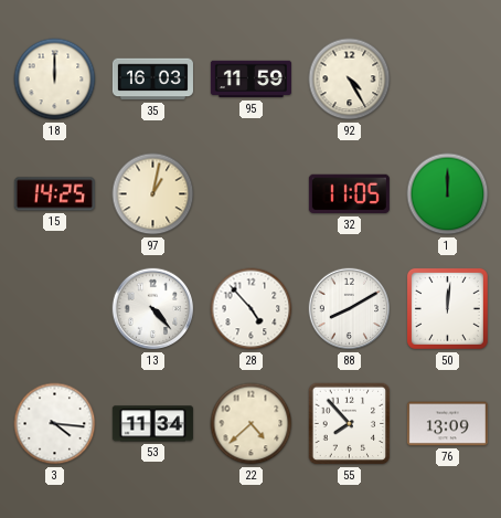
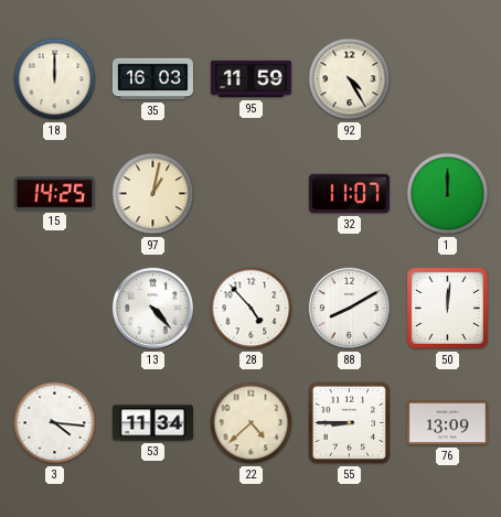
32: 11:05 -> 11:07 (349, 194)
55: 7:53 -> 8:45 (350, 423)
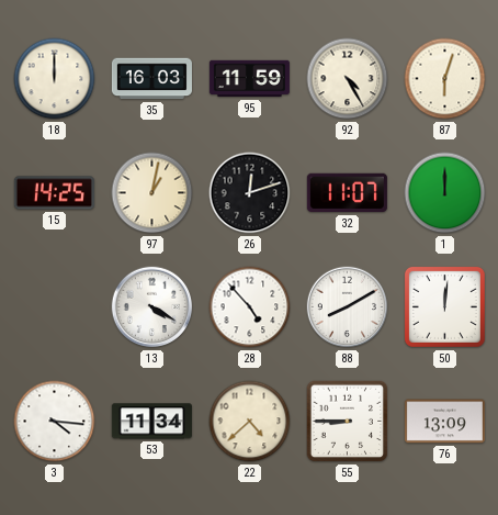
87: none -> 6:03 (445, 79)
26: none -> 12:12 (250, 193)
13: 4:23 -> 4:20 (152, 307)
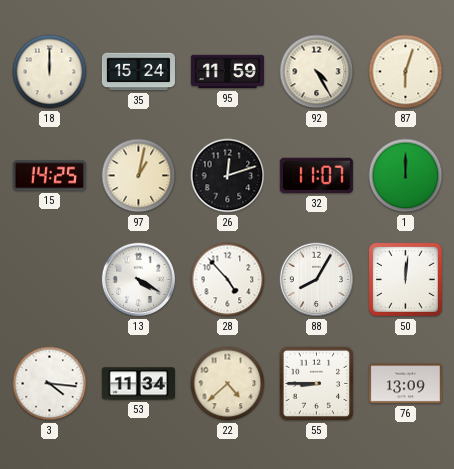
35: 16:03 -> 15:24 (138, 72)
88: 8:10 -> 8:05 (317, 280)
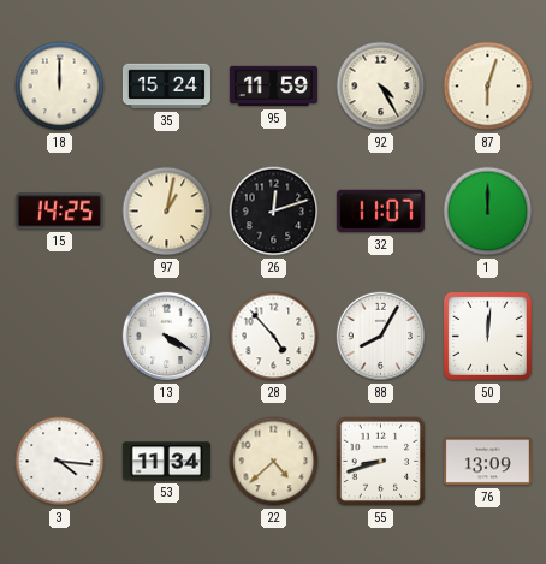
55: 8:45 -> 8:42 (381, 462)
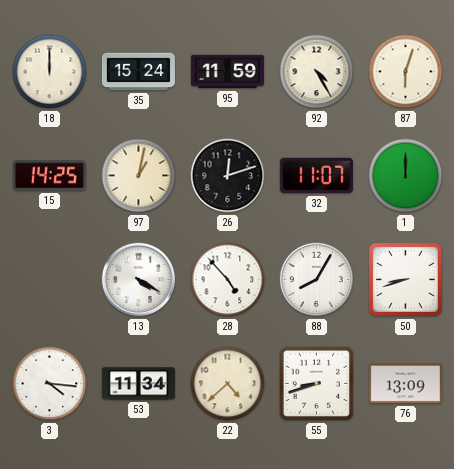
50: 12:01 -> 8:42 (405, 279)
